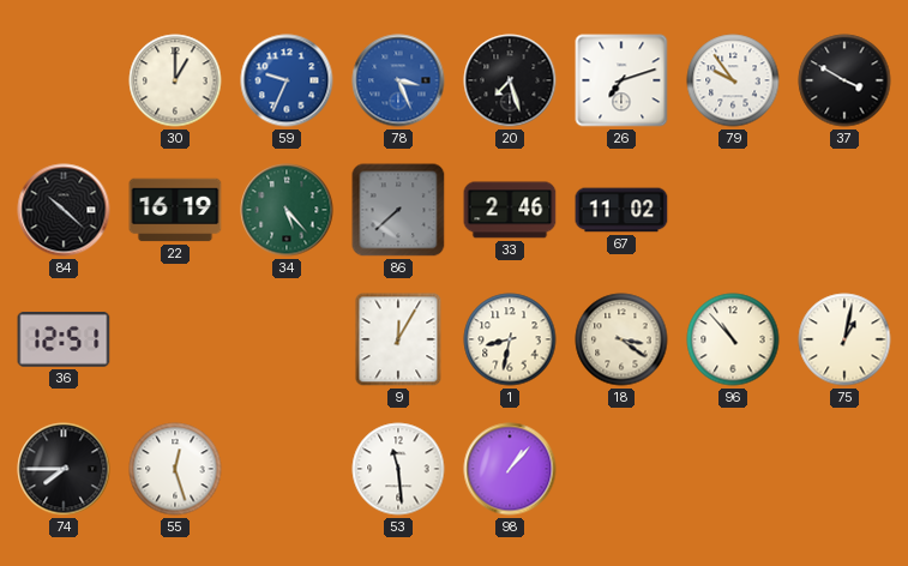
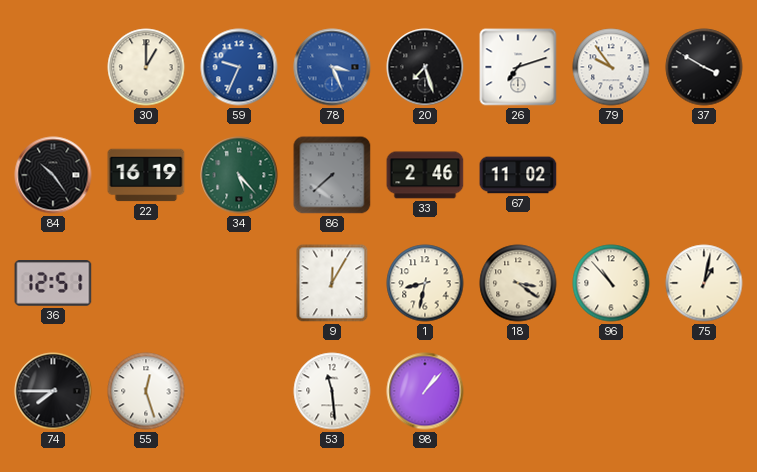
84: 10:22 -> 10:24 (53, 175)
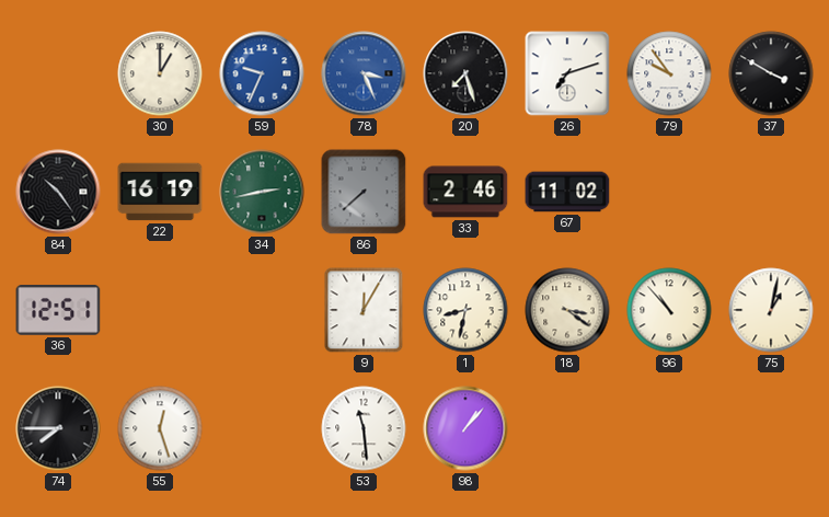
34: 5:23 -> 2:43 (262, 192)
